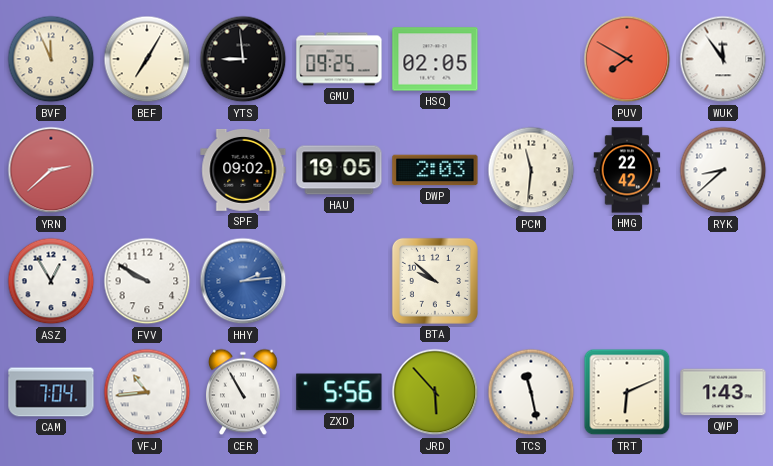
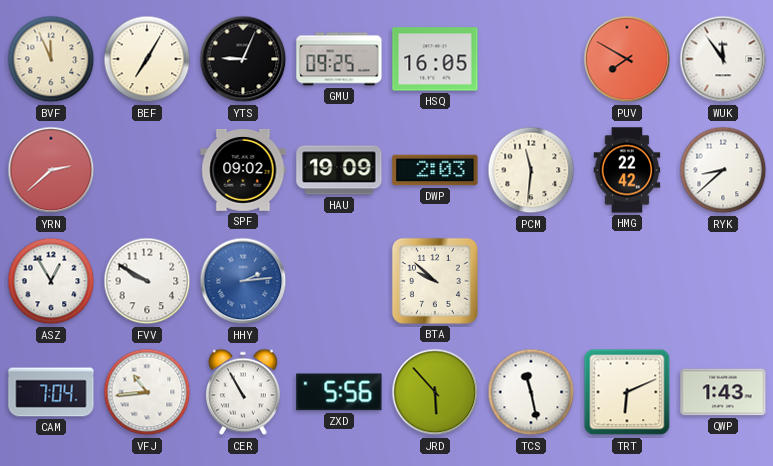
YTS: 8:59 -> 9:04 (243, 59)
HSQ: 02:05 -> 16:05 (435, 59)
HAU: 19:05 -> 19:09 (339, 170)
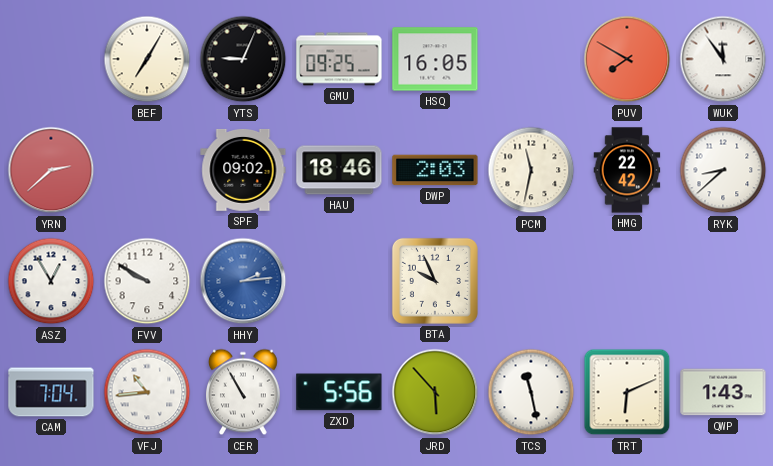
BVF: 11:56 -> none (51, 59)
HAU: 19:09 -> 18:46 (339, 170)
PCM: 11:31 -> 11:32 (531, 170)
BTA: 9:52 -> 9:56 (435, 281)
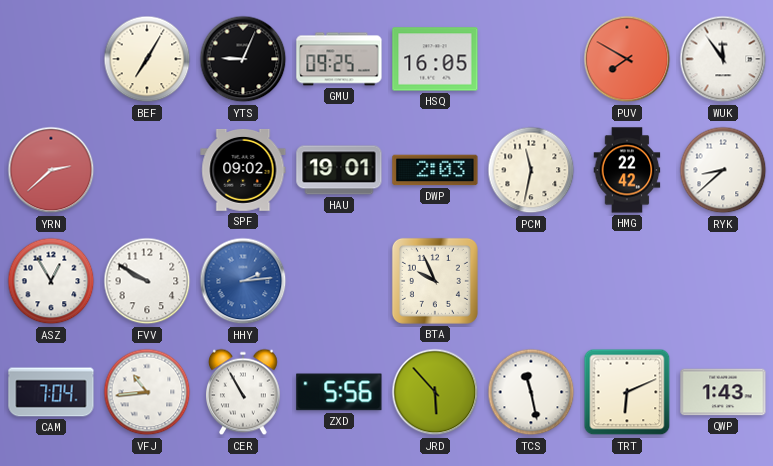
HAU: 18:46 -> 19:01 (339, 170)
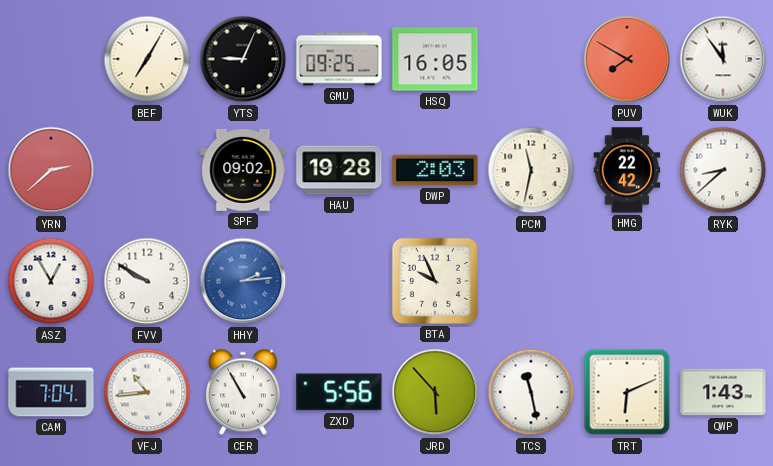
HAU: 19:01 -> 19:28 (339, 170)
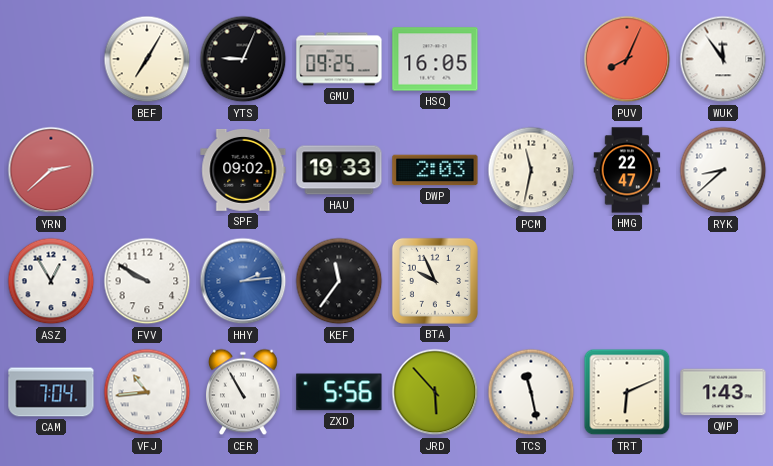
PUV: 7:50 -> 8:04 (627, 59)
HAU: 19:28 -> 19:33 (339, 170)
HMG: 22:42 -> 22:47 (627, 170)
KEF: none -> 11:36 (339, 281)
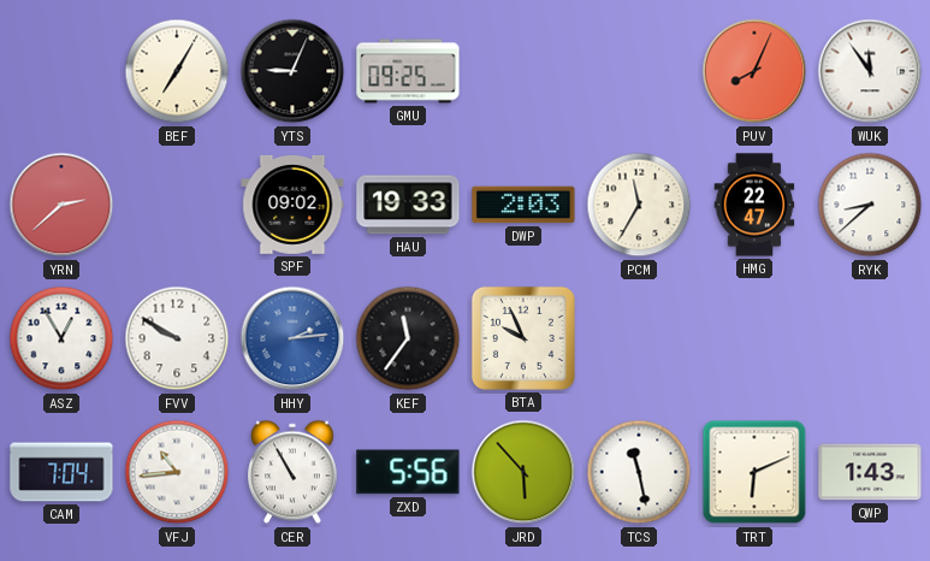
HSQ: 16:05 -> none (435, 59)
PCM: 11:32 -> 11:35 (639, 205)
